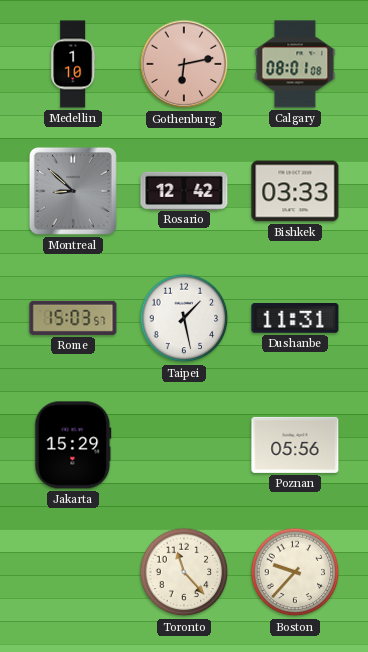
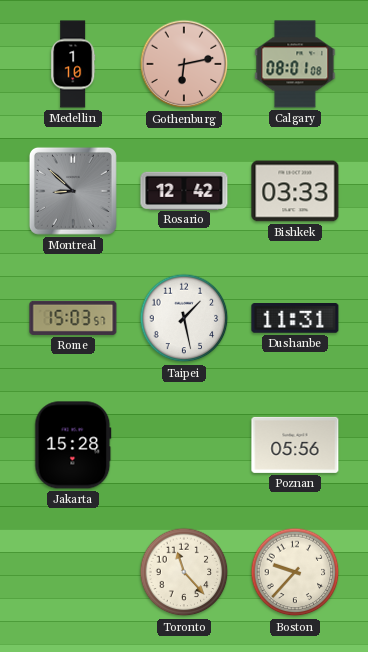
Jakarta: 15:29 -> 15:28 (73, 445)
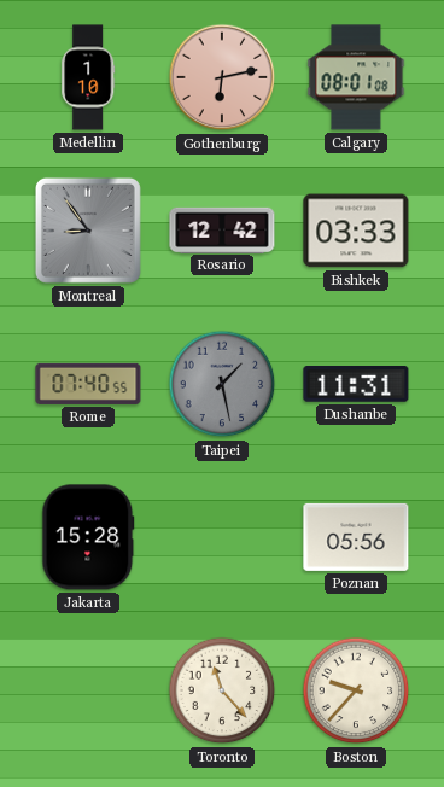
Montreal: 8:52 -> 8:54 (88, 231)
Rome: 15:03 -> 07:40 (88, 384)
Taipei dial: white -> grey (222, 384)
